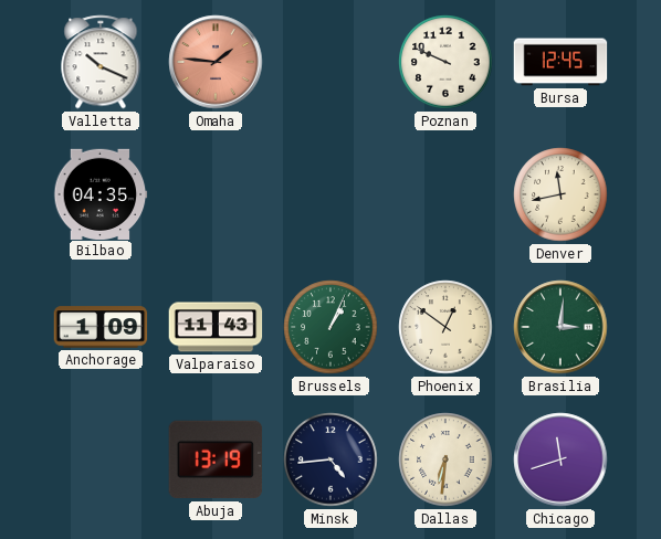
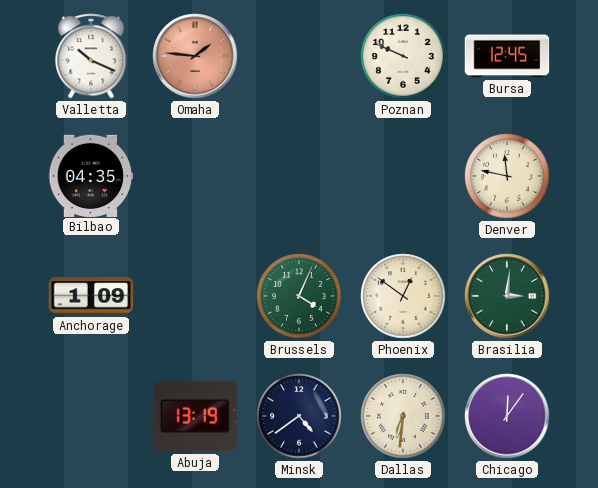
Denver: 11:43 -> 11:47 (507, 176)
Valparaiso: 11:43 -> none (216, 327)
Brussels: 1:04 -> 4:04 (299, 296)
Minsk: 4:44 -> 4:39 (299, 416)
Chicago: 11:42 -> 12:06 (507, 416)
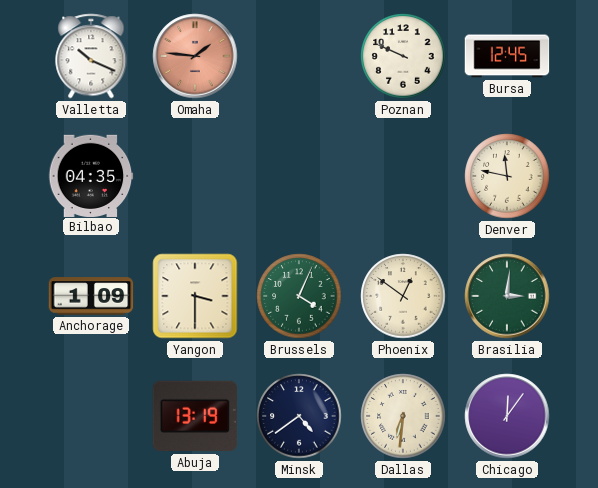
Yangon: none -> 3:30 (195, 296)
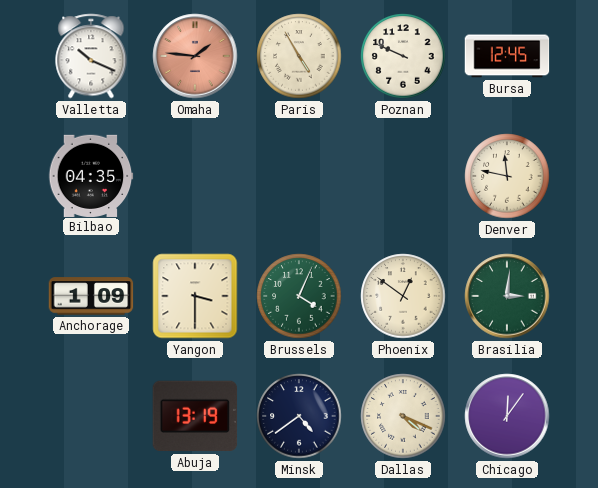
Paris: none -> 4:55 (299, 56)
Dallas: 6:31 -> 4:19 (403, 416)
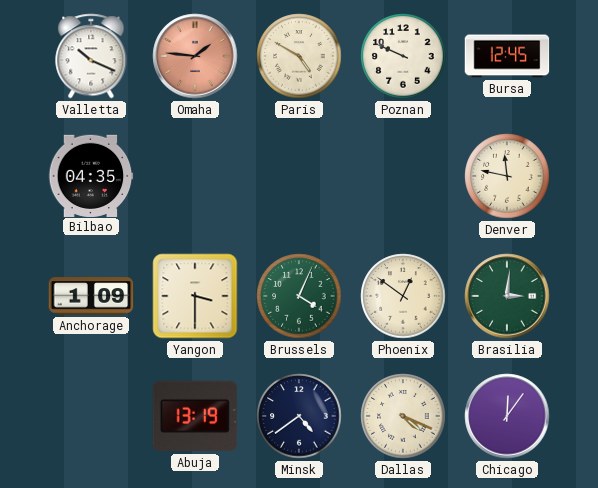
Paris: 4:55 -> 4:50 (299, 56)
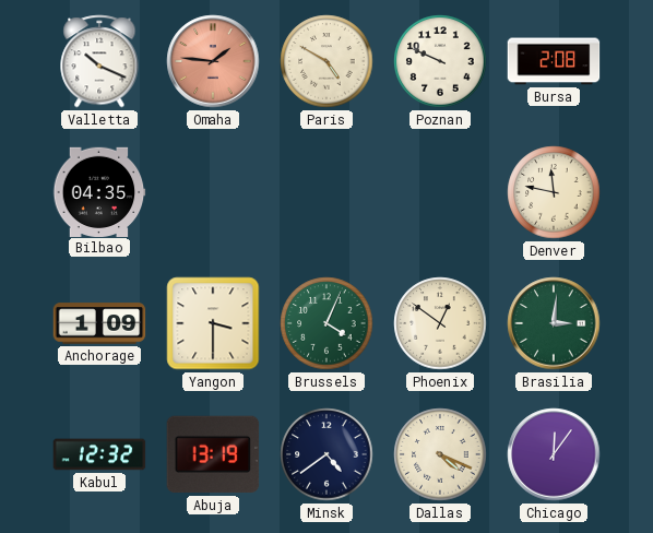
Bursa: 12:45 -> 2:08 (554, 61)
Kabul: none -> 12:32 (99, 454)
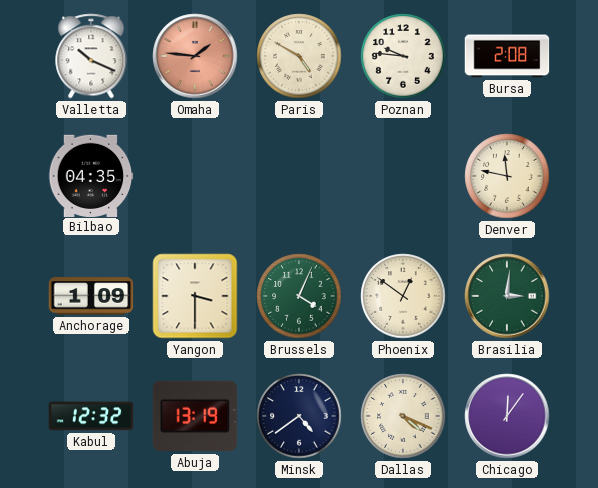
Poznan: 9:49 -> 9:46 (403, 56)
